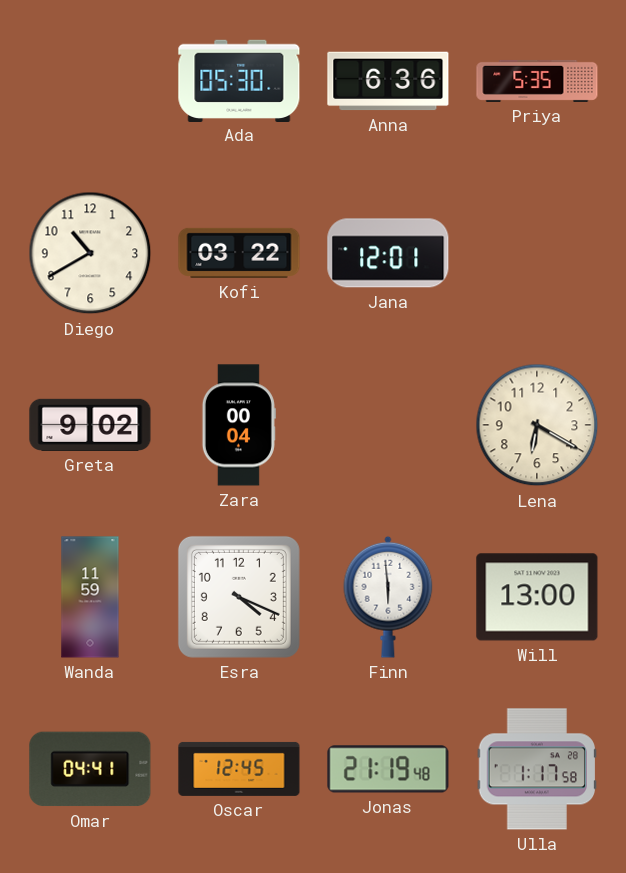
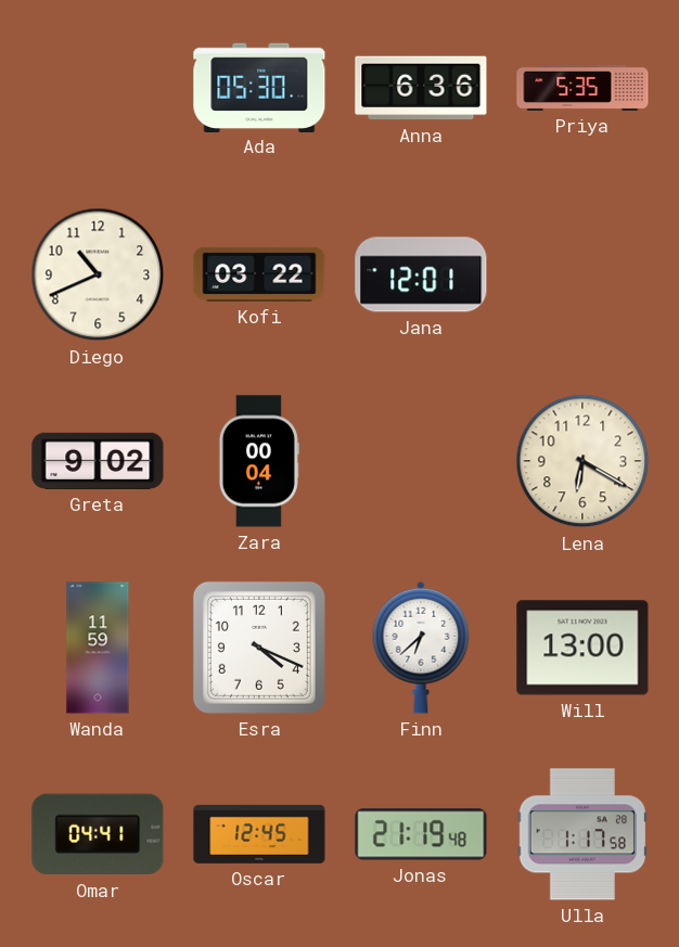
Diego: 10:40 -> 10:41 (98, 274)
Finn: 5:59 -> 6:38 (421, 648)
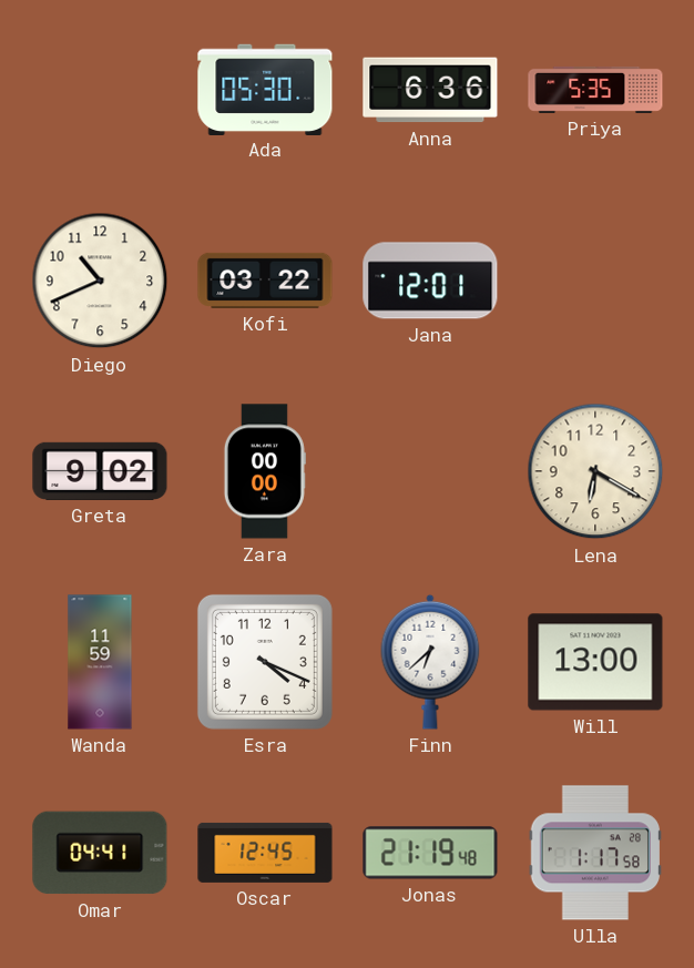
Zara: 00:04 -> 00:00 (265, 471)
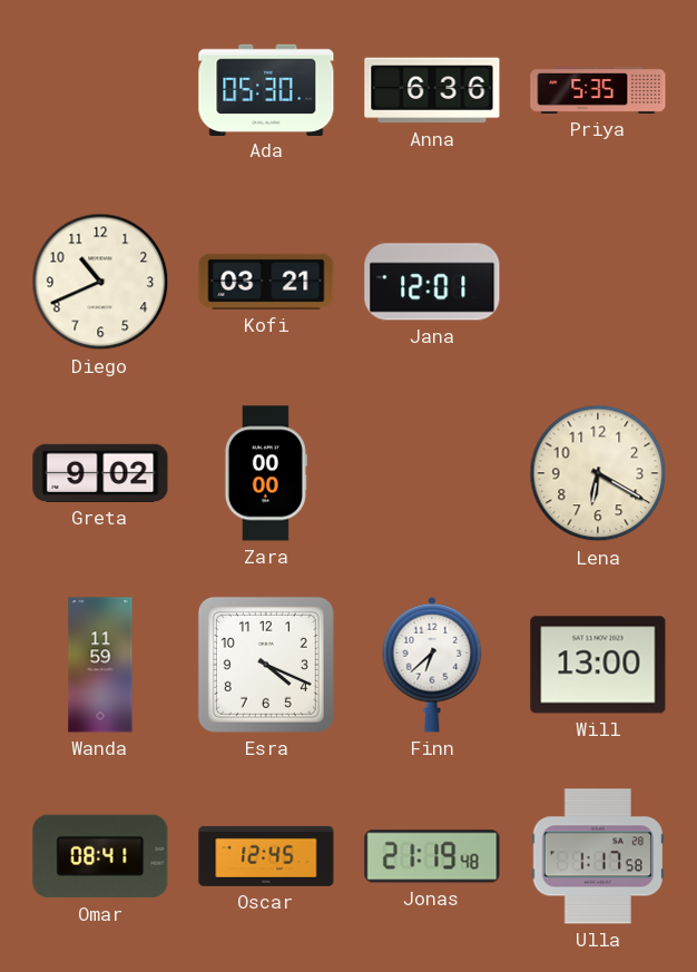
Kofi: 03:22 -> 03:21 (266, 282)
Omar: 04:41 -> 08:41 (100, 856)
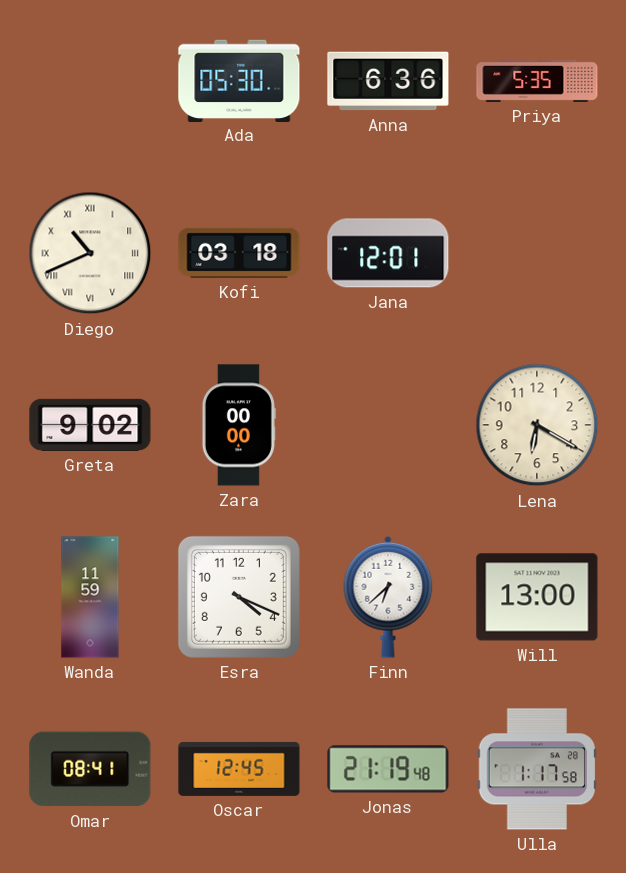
Diego numerals: Arabic -> Roman (90, 253)
Kofi: 03:21 -> 03:18 (239, 253)
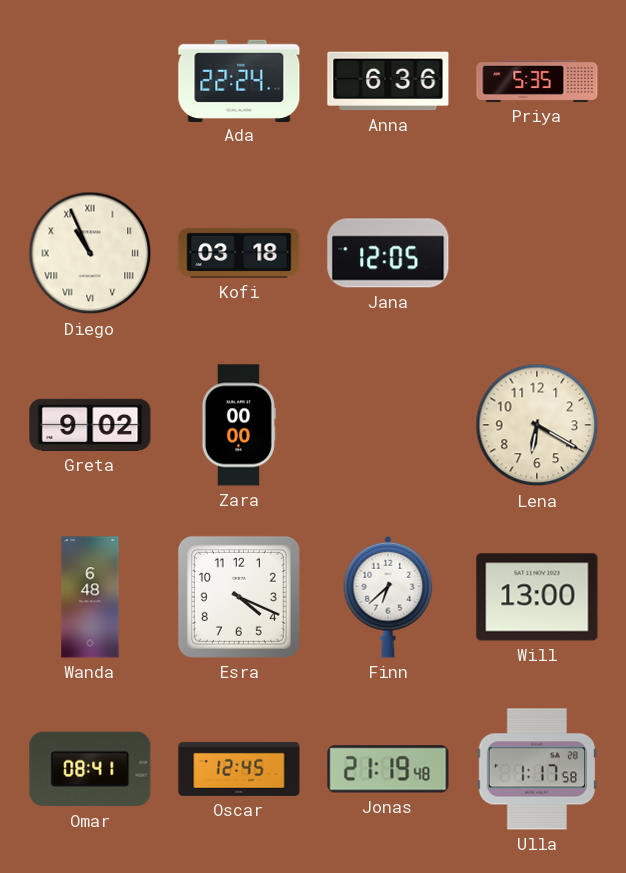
Ada: 05:30 -> 22:24 (239, 80)
Diego: 10:41 -> 10:56 (90, 253)
Jana: 12:01 -> 12:05 (388, 253)
Wanda: 11:59 -> 6:48 (90, 597)
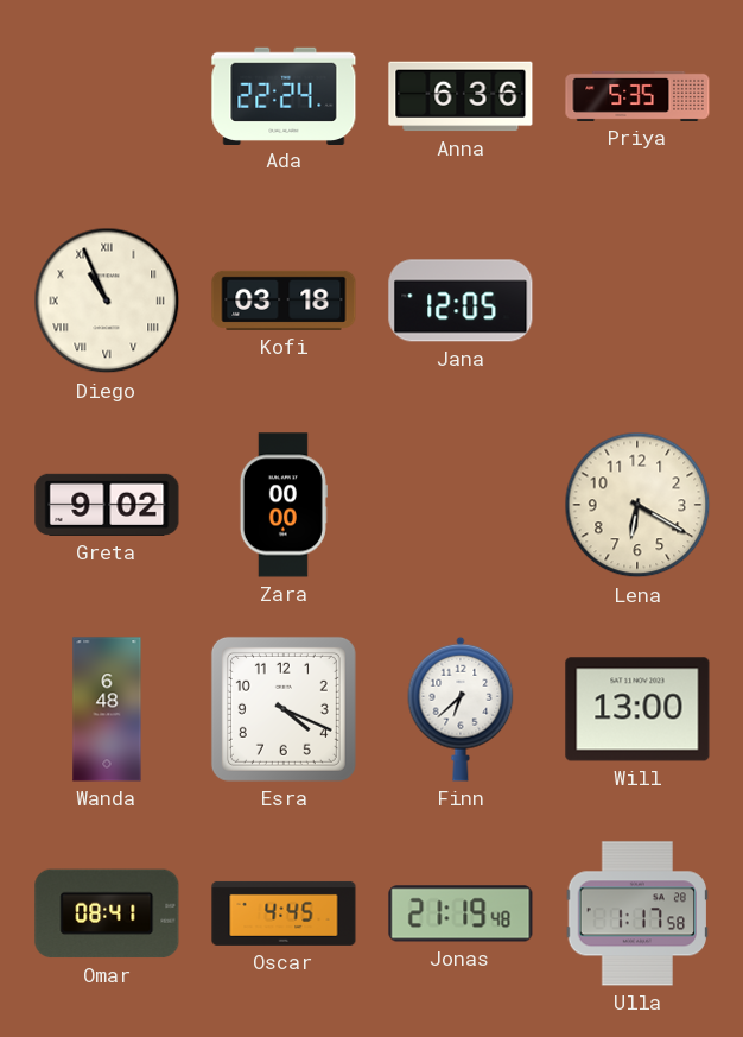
Oscar: 12:45 -> 4:45 (284, 913)
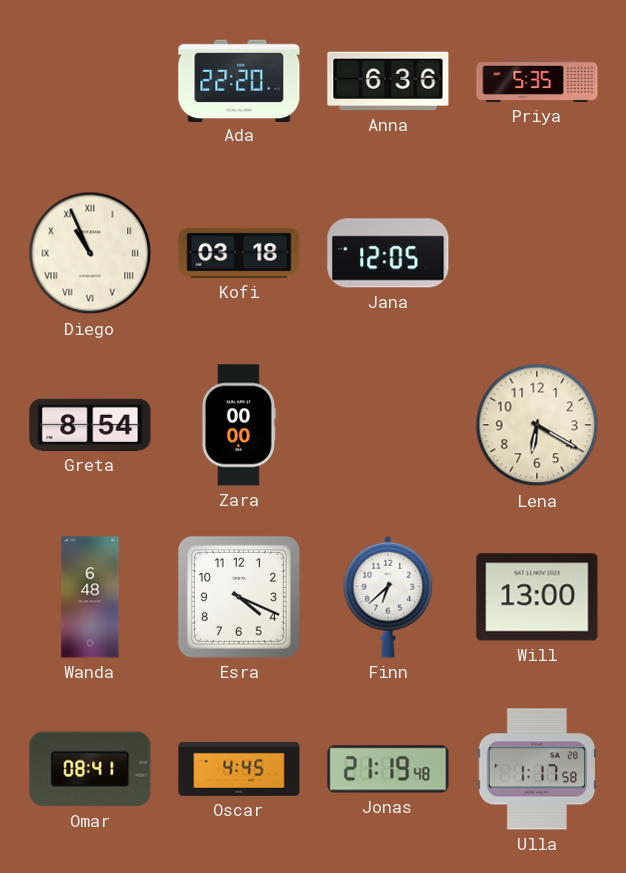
Ada: 22:24 -> 22:20 (239, 80)
Greta: 9:02 -> 8:54 (90, 425)
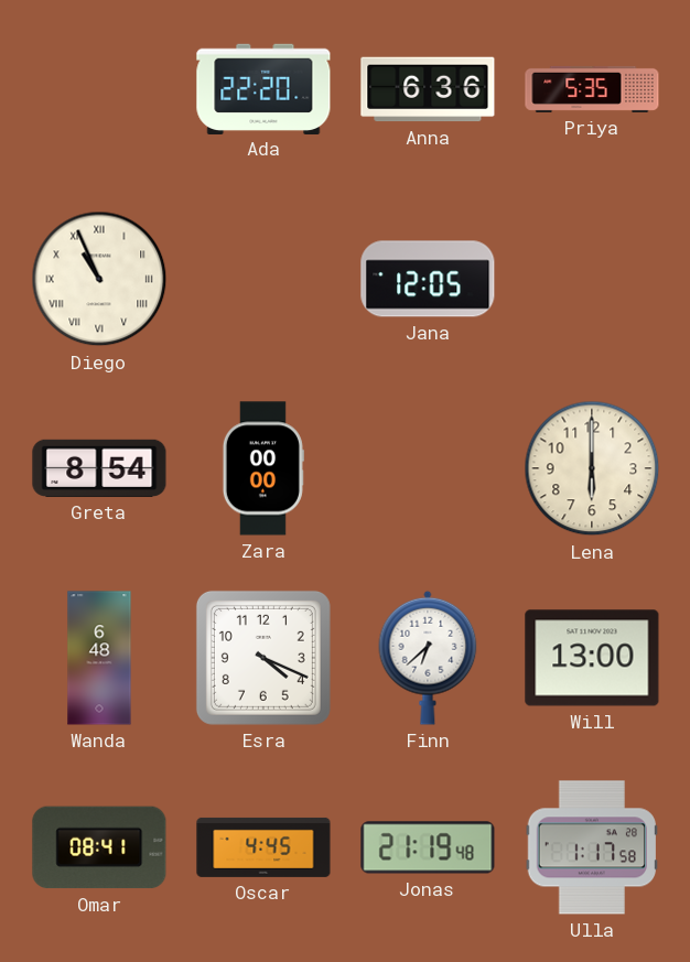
Kofi: 03:18 -> none (239, 253)
Lena: 6:20 -> 6:00 (592, 468)
